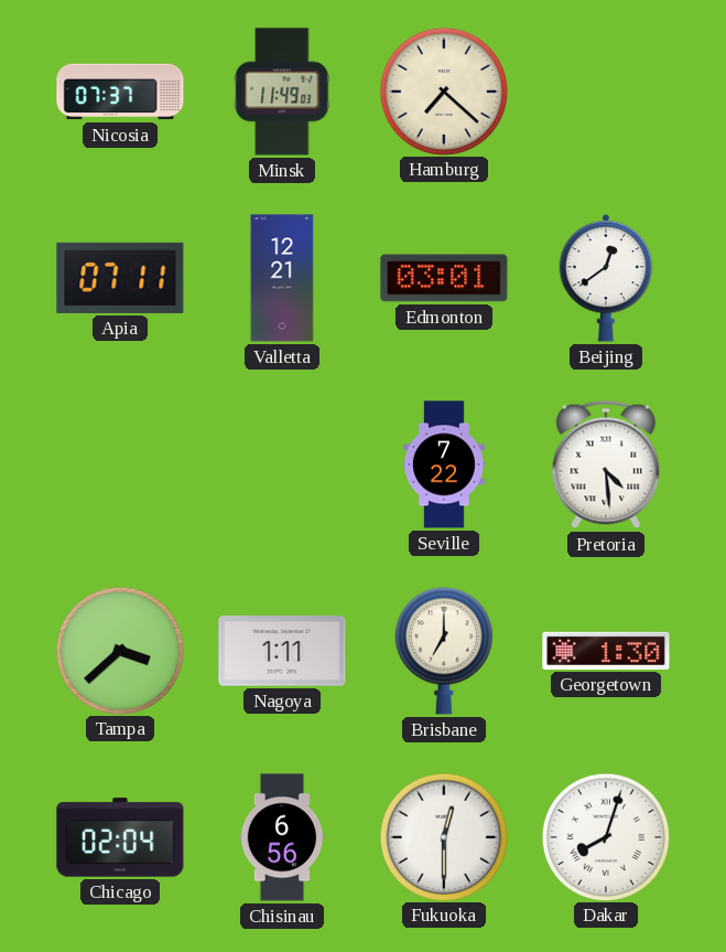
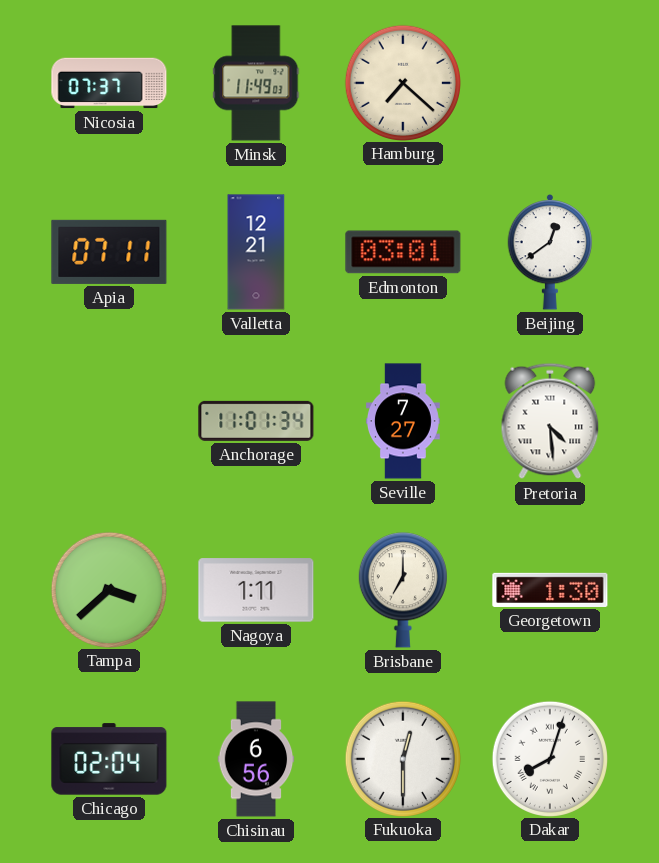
Anchorage: none -> 11:01 (256, 421)
Seville: 7:22 -> 7:27 (403, 421)
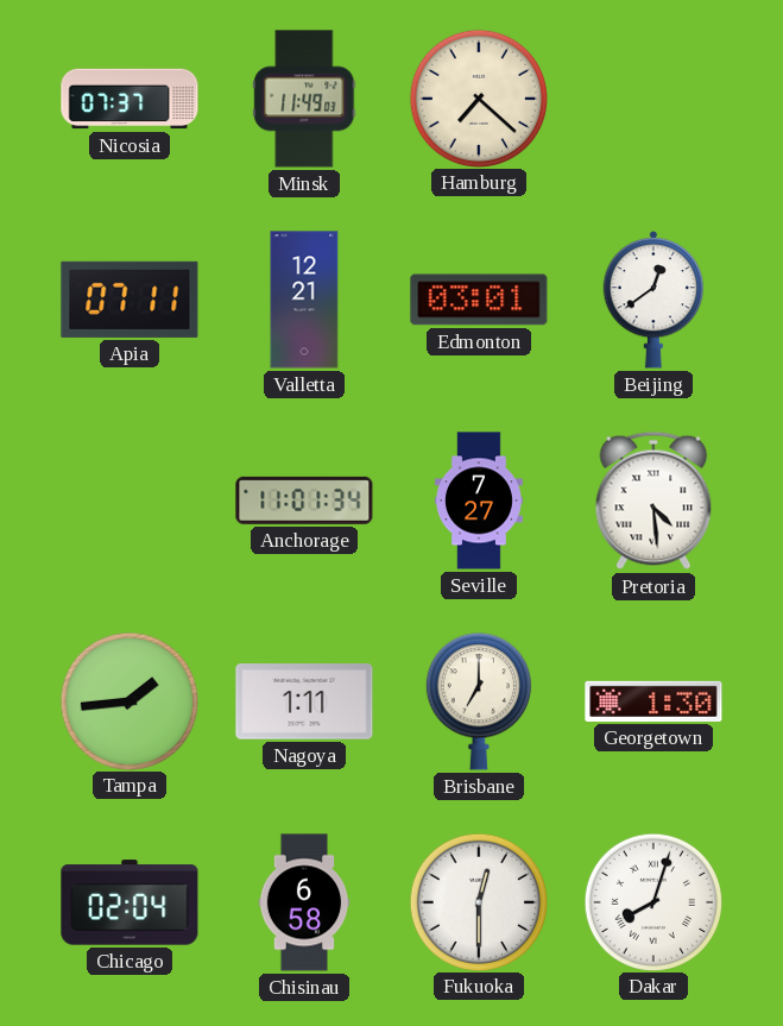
Tampa: 3:38 -> 1:44 (128, 700)
Chisinau: 6:56 -> 6:58 (304, 902)
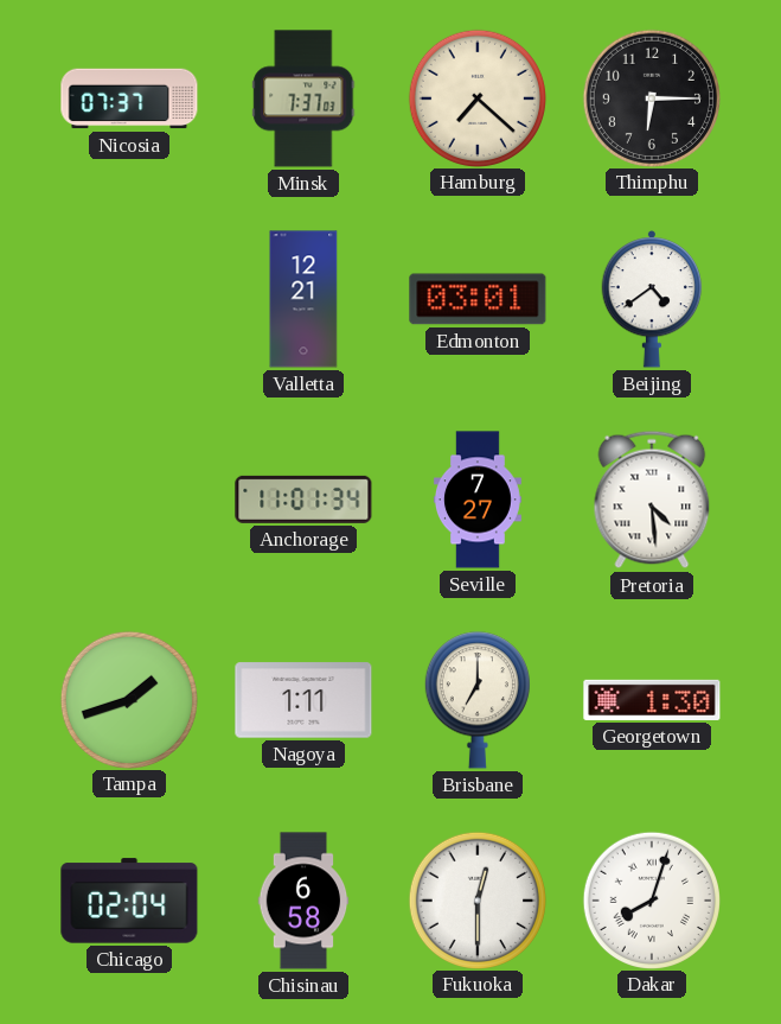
Minsk: 11:49 -> 7:37 (303, 98)
Thimphu: none -> 6:15 (651, 97)
Apia: 07:11 -> none (130, 300)
Beijing: 12:39 -> 4:39 (652, 299)
Tampa: 1:44 -> 1:42 (128, 699)
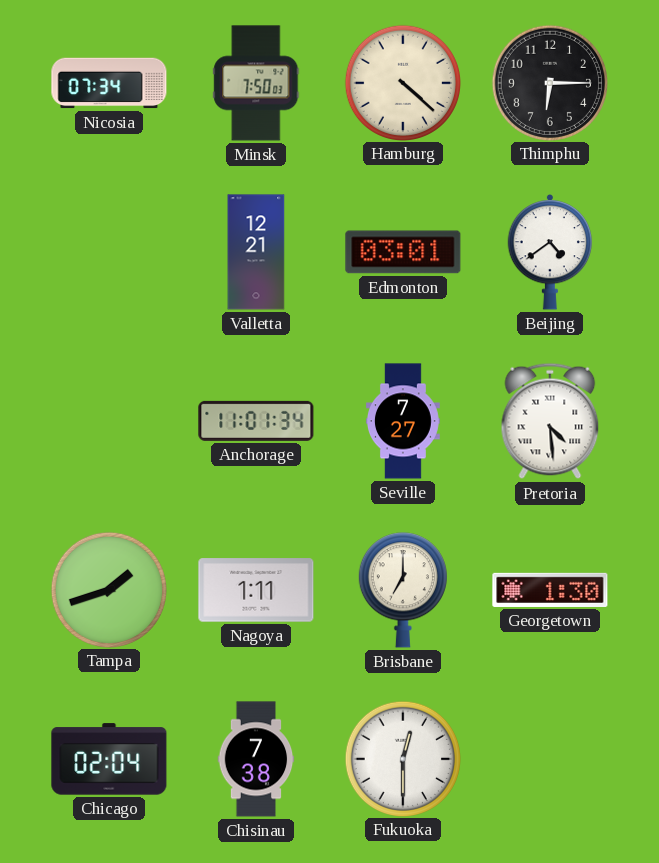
Nicosia: 07:37 -> 07:34 (109, 83)
Minsk: 7:37 -> 7:50 (256, 83)
Hamburg: 7:22 -> 4:22 (402, 82)
Chisinau: 6:58 -> 7:38 (256, 759)
Dakar: 8:03 -> none (651, 899)
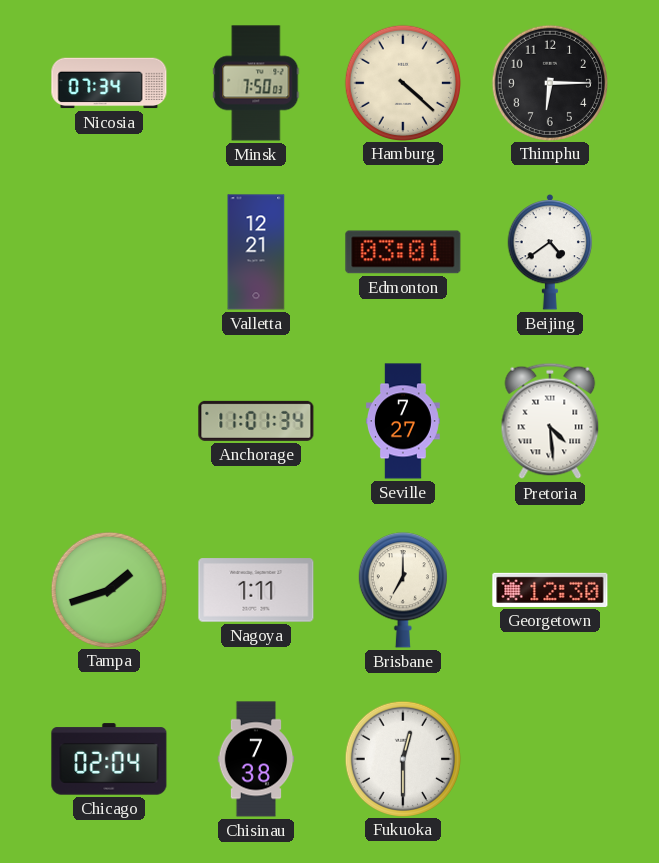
Georgetown: 1:30 -> 12:30 (550, 590)
